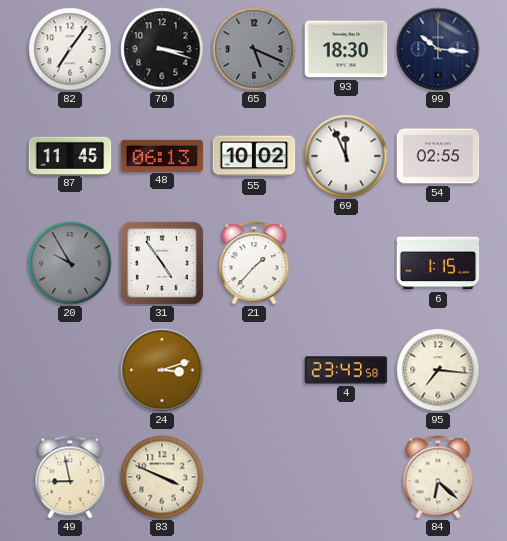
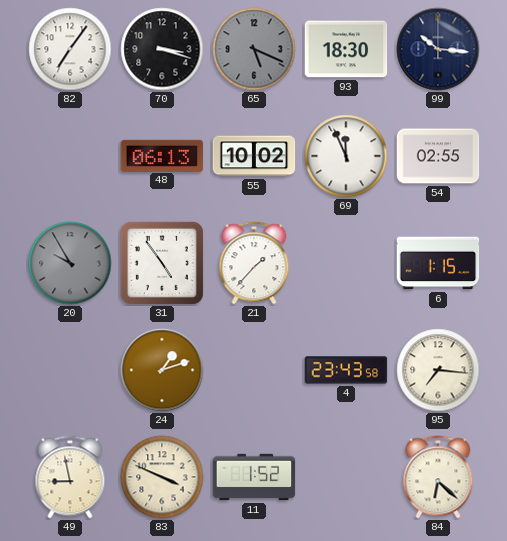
87: 11:45 -> none (70, 155)
24: 3:12 -> 1:12 (162, 370)
11: none -> 1:52 (254, 477)
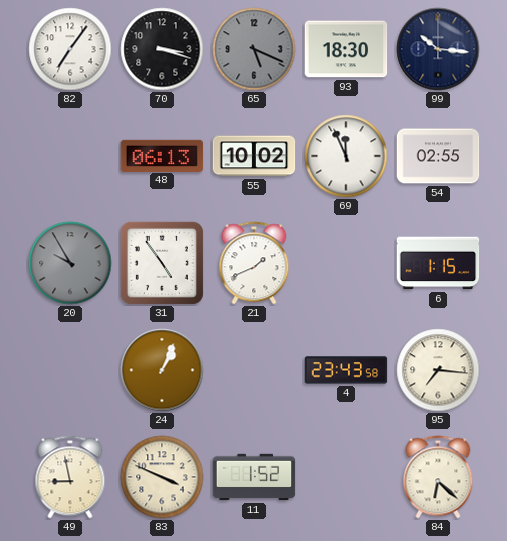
21: 1:37 -> 1:41 (254, 263)
24: 1:12 -> 1:04 (162, 370)
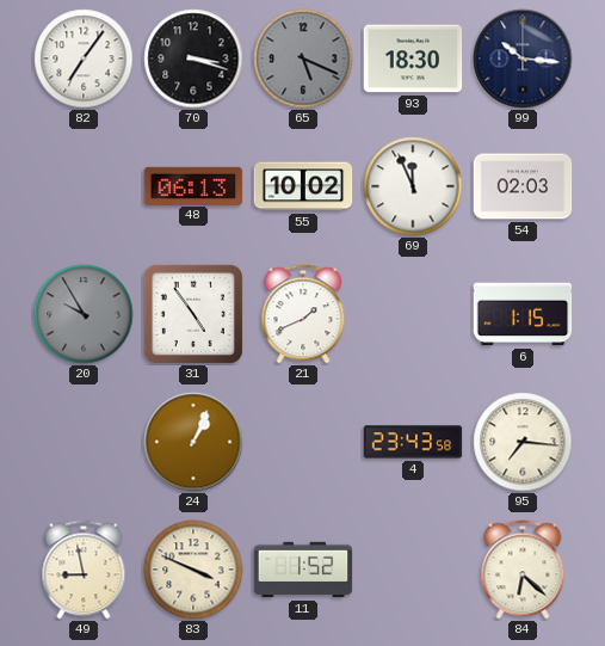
54: 02:55 -> 02:03 (523, 186)
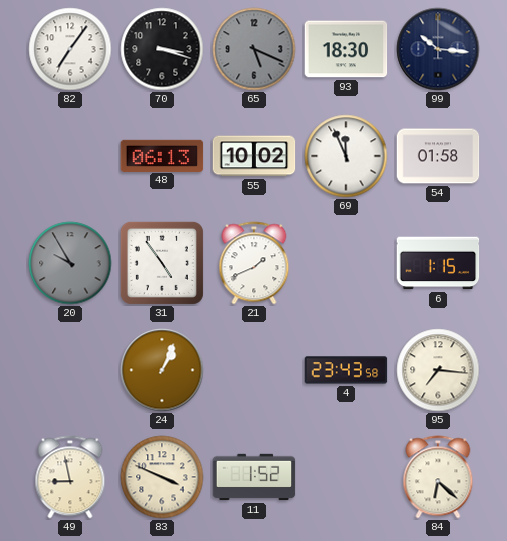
54: 02:03 -> 01:58 (438, 156)
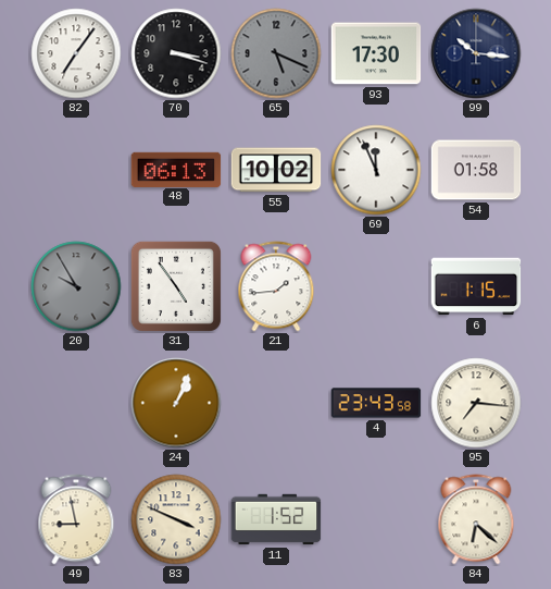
93: 18:30 -> 17:30 (376, 53)
21: 1:41 -> 1:44 (276, 286)
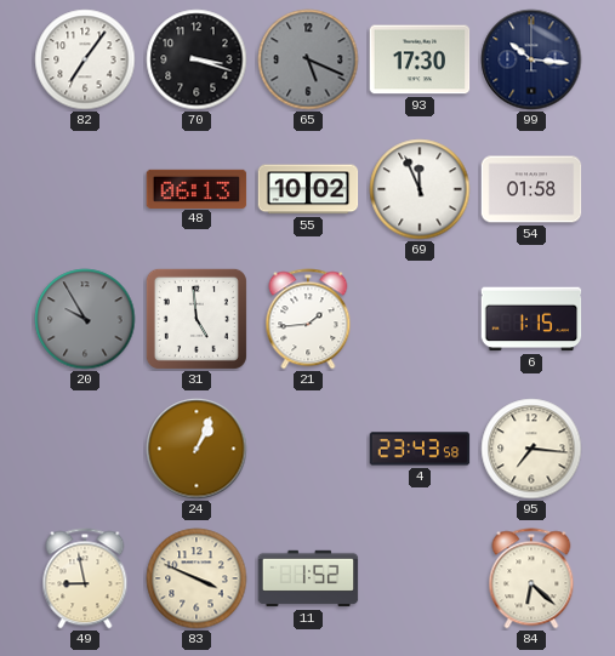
31: 4:54 -> 4:59 (197, 319)
